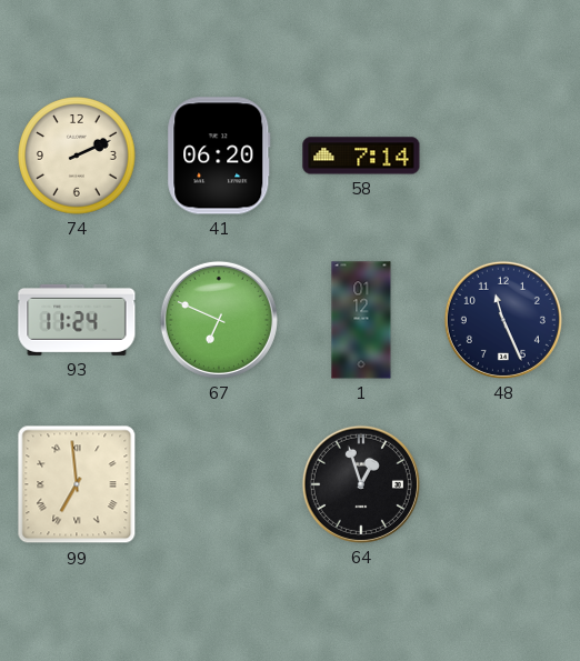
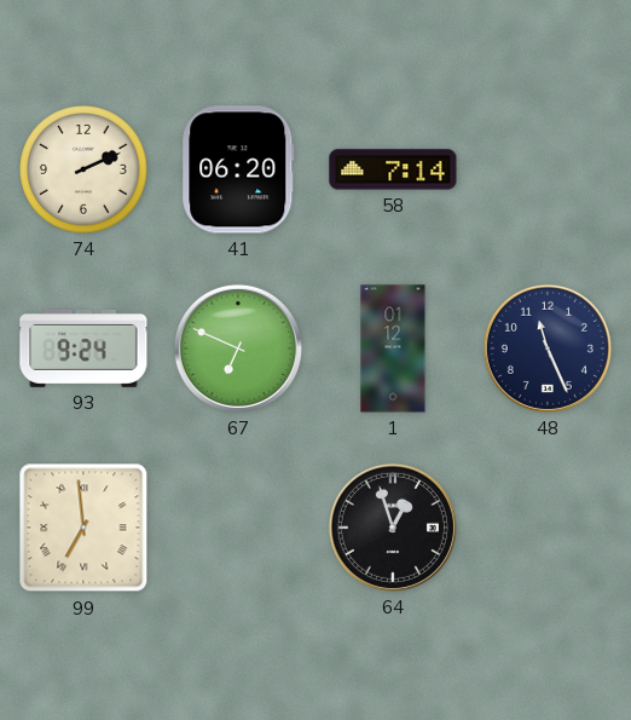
93: 11:24 -> 9:24 (83, 349)
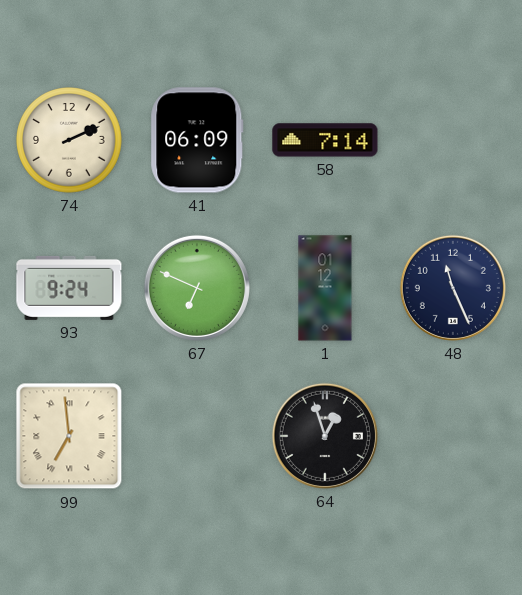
41: 06:20 -> 06:09 (197, 140)
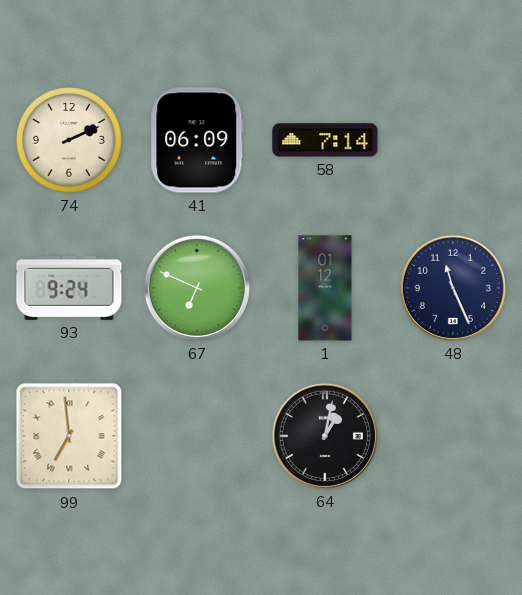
64: 12:57 -> 1:02 (325, 436)
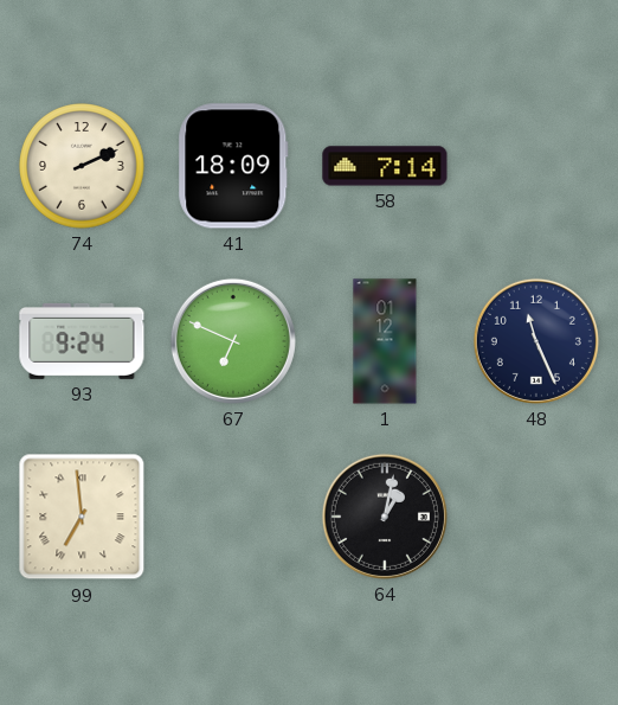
41: 06:09 -> 18:09 (233, 166)
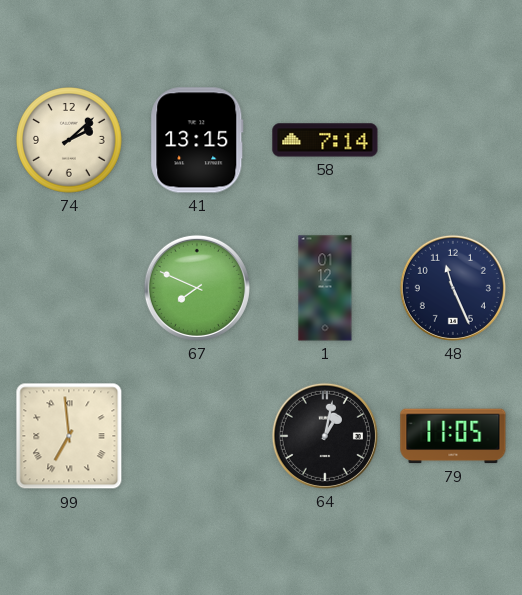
74: 2:11 -> 2:08 (69, 140)
41: 18:09 -> 13:15 (197, 140)
93: 9:24 -> none (82, 341)
67: 6:49 -> 7:49 (197, 288)
79: none -> 11:05 (453, 436)
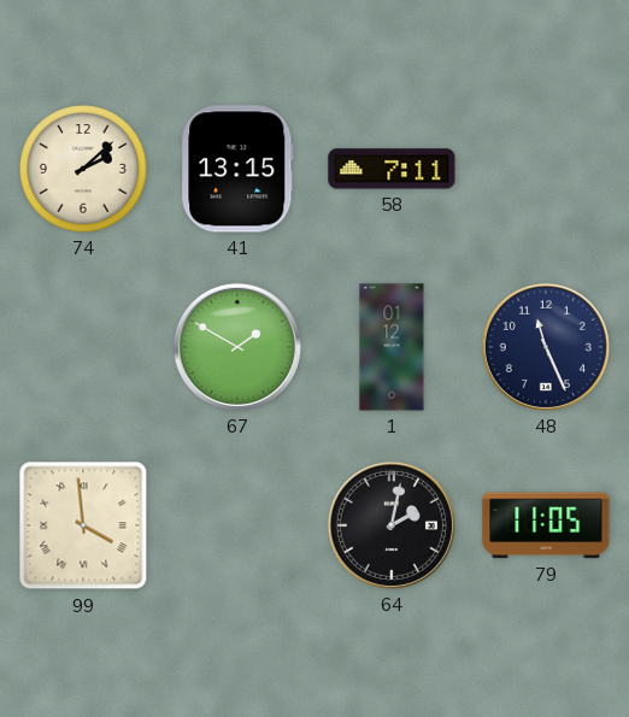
58: 7:14 -> 7:11 (392, 169)
67: 7:49 -> 1:50 (237, 347)
99: 6:59 -> 3:59 (83, 525)
64: 1:02 -> 2:02 (392, 525)
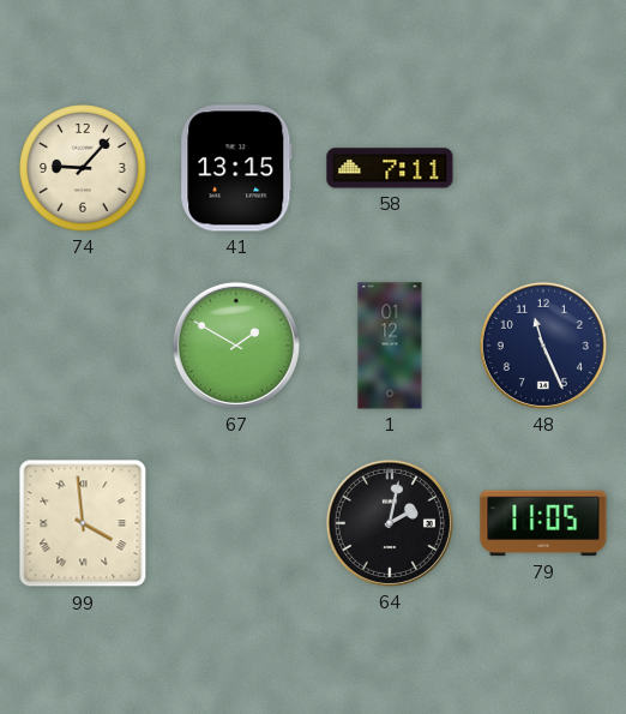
74: 2:08 -> 9:07 (83, 168)
